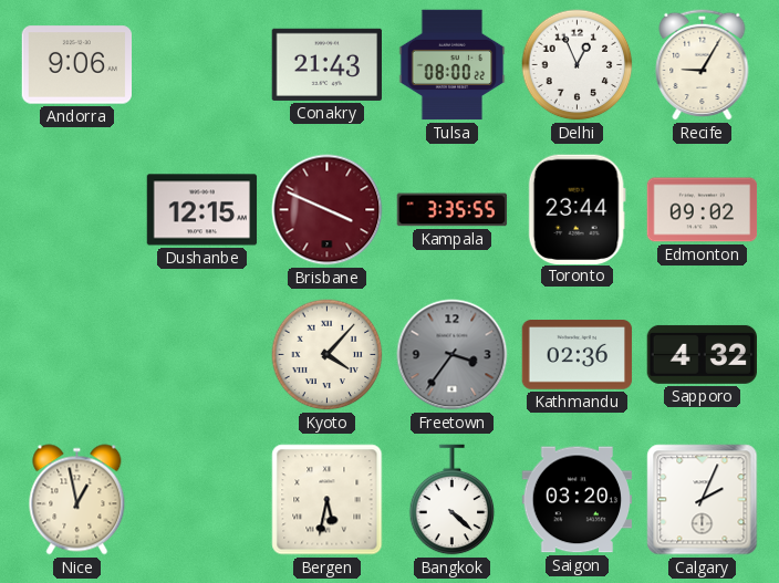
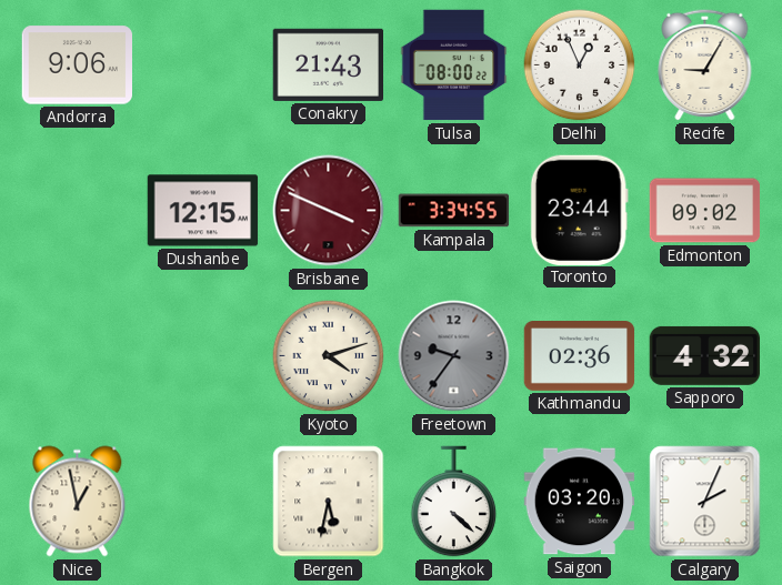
Kampala: 3:35 -> 3:34 (454, 211)
Kyoto: 4:07 -> 4:12 (329, 356)
Freetown: 3:36 -> 9:36 (454, 356)
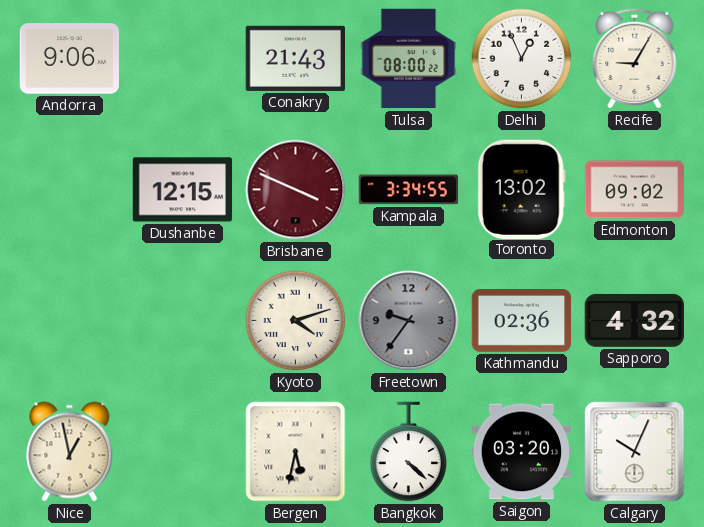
Toronto: 23:44 -> 13:02 (521, 189)
Calgary: 2:04 -> 10:04 (635, 452)
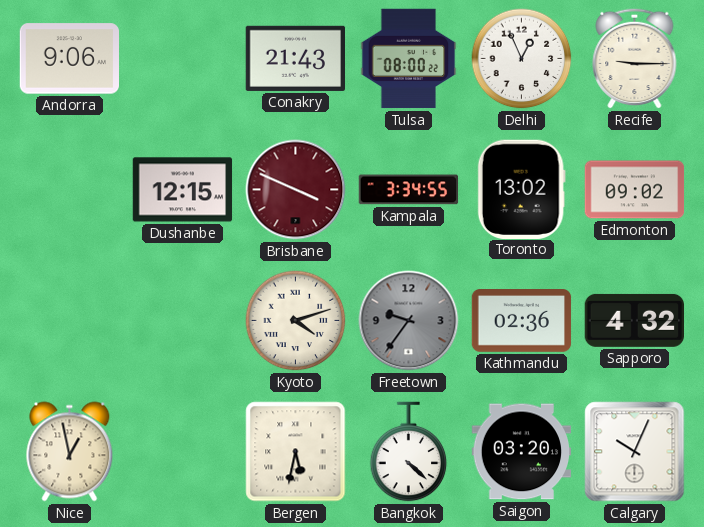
Recife: 9:05 -> 9:15 (635, 58)
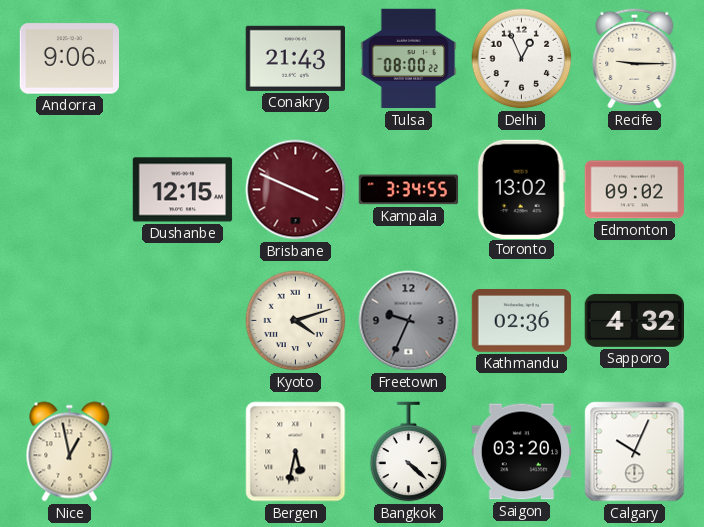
Freetown: 9:36 -> 9:34 (409, 321)
